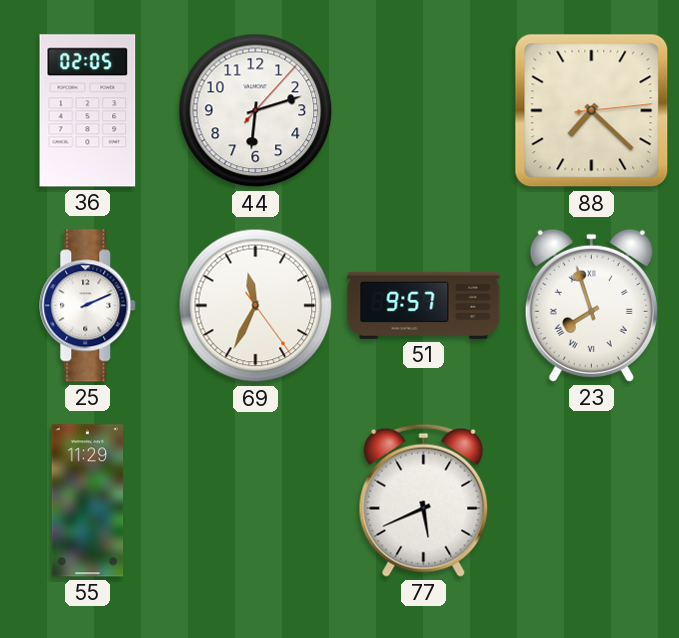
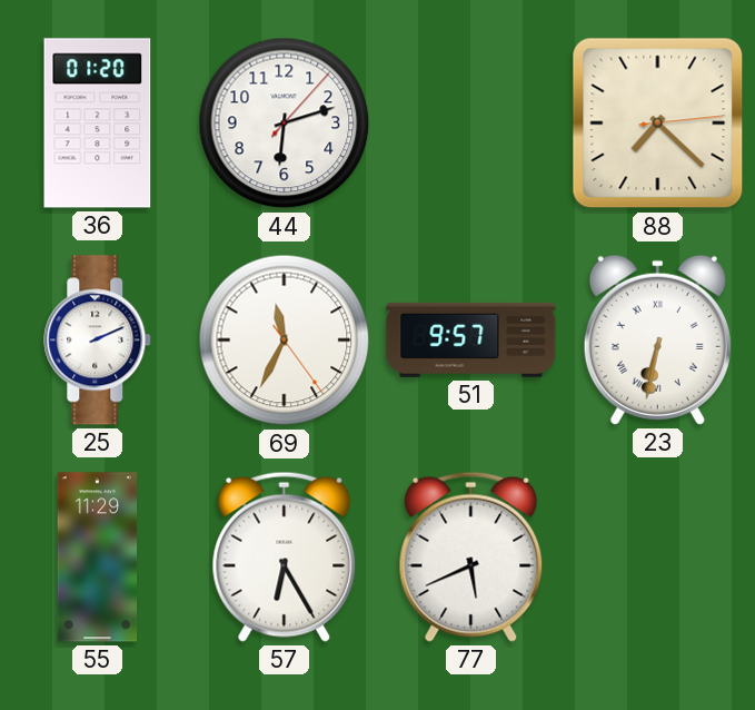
36: 02:05 -> 01:20 (98, 124)
23: 7:57 -> 6:32 (657, 339)
57: none -> 6:25 (285, 556)
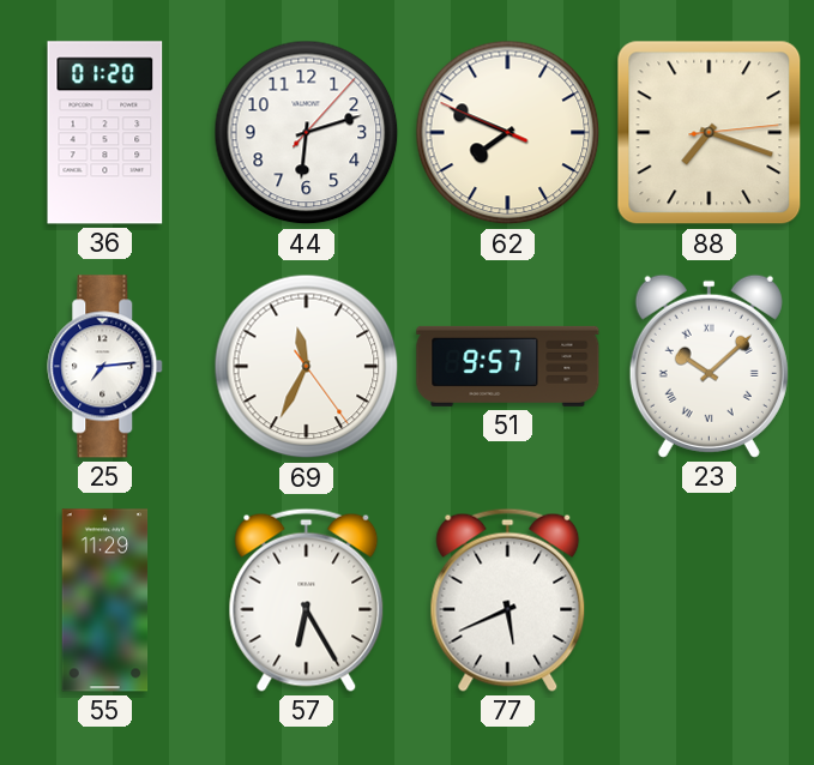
62: none -> 7:48 (508, 133)
88: 7:22 -> 7:18 (710, 133)
25: 2:11 -> 7:14 (105, 367)
23: 6:32 -> 10:08 (709, 366)
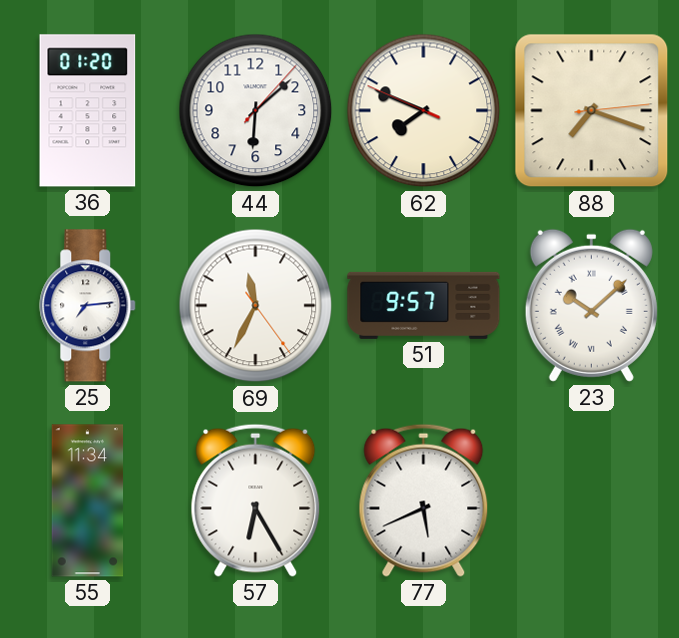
44: 6:12 -> 6:08 (256, 111)
55: 11:29 -> 11:34 (88, 501)
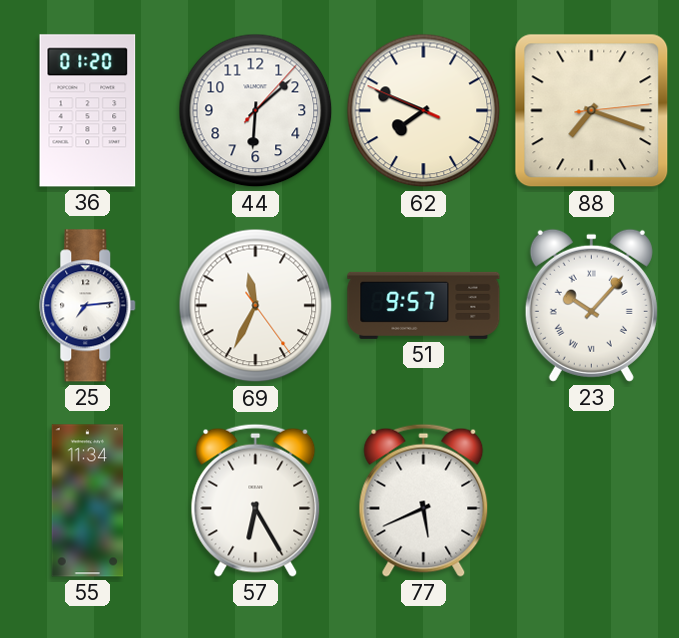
23: 10:08 -> 10:07 (591, 305)
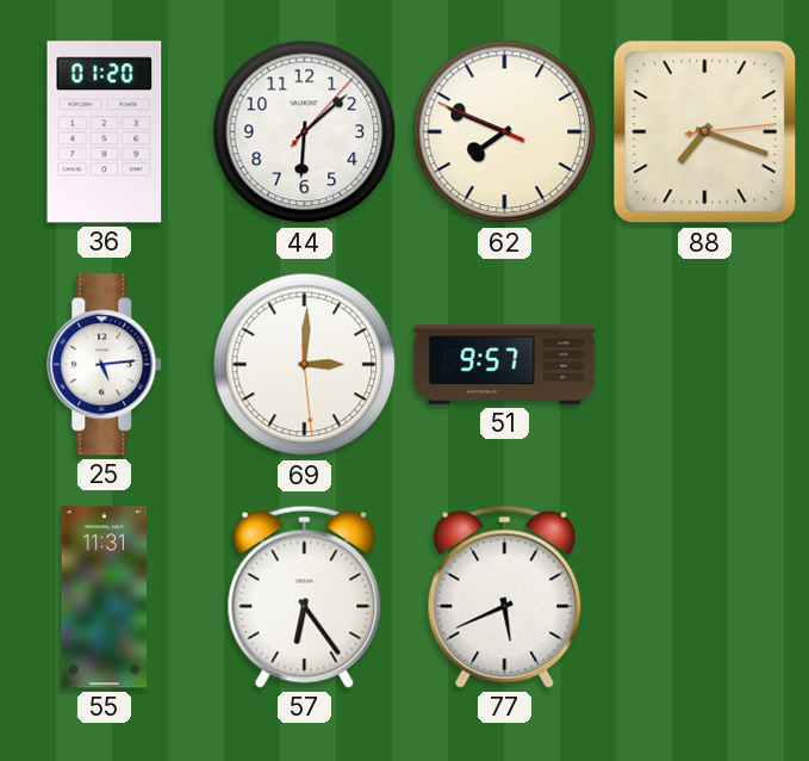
25: 7:14 -> 5:14 (105, 365)
69: 11:34 -> 3:00 (305, 365)
23: 10:07 -> none (591, 305)
55: 11:34 -> 11:31 (105, 598)
57: 6:25 -> 6:24 (305, 596)
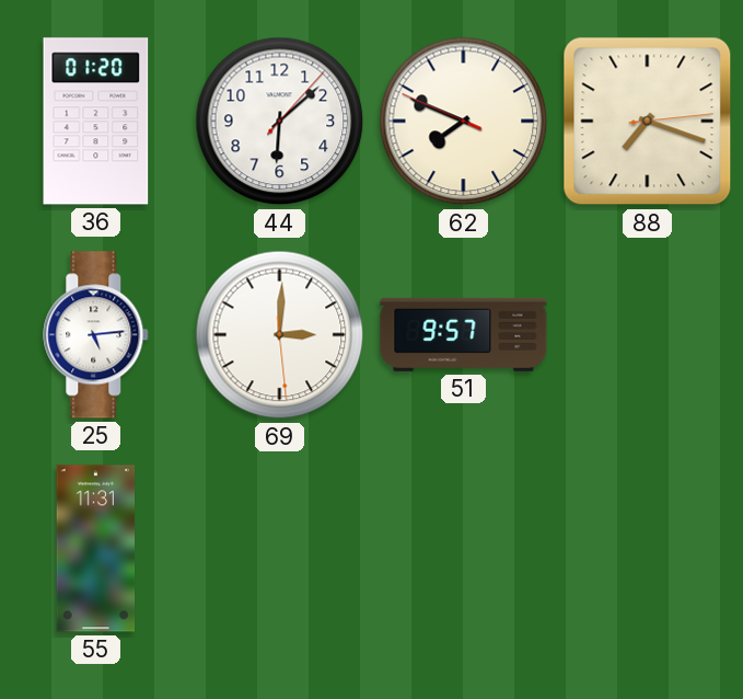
57: 6:24 -> none (305, 596)
77: 5:41 -> none (505, 596)
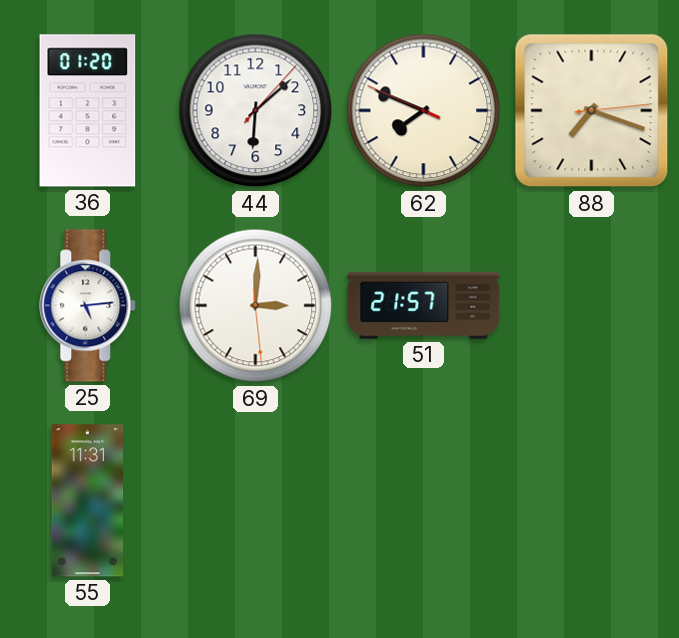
51: 9:57 -> 21:57 (424, 305)
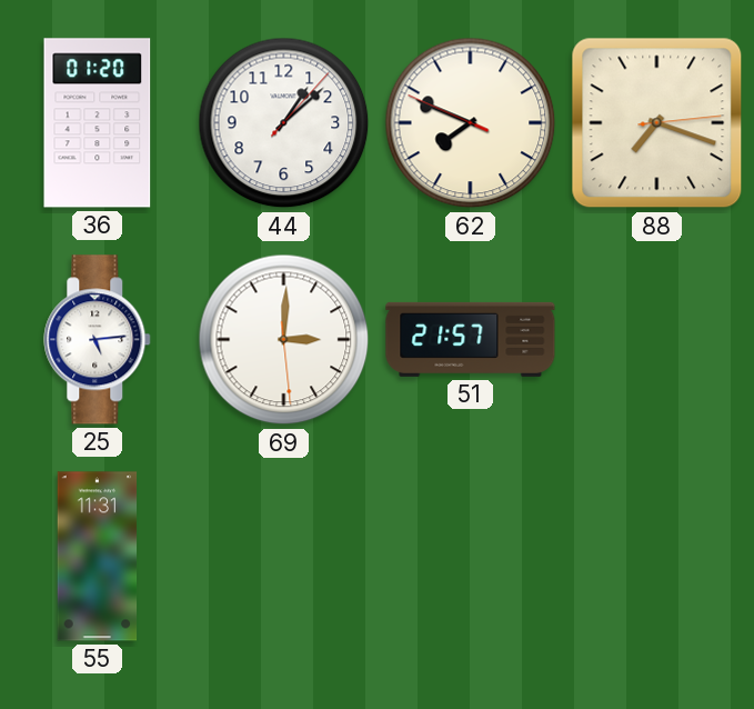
44: 6:08 -> 1:08 (284, 123)
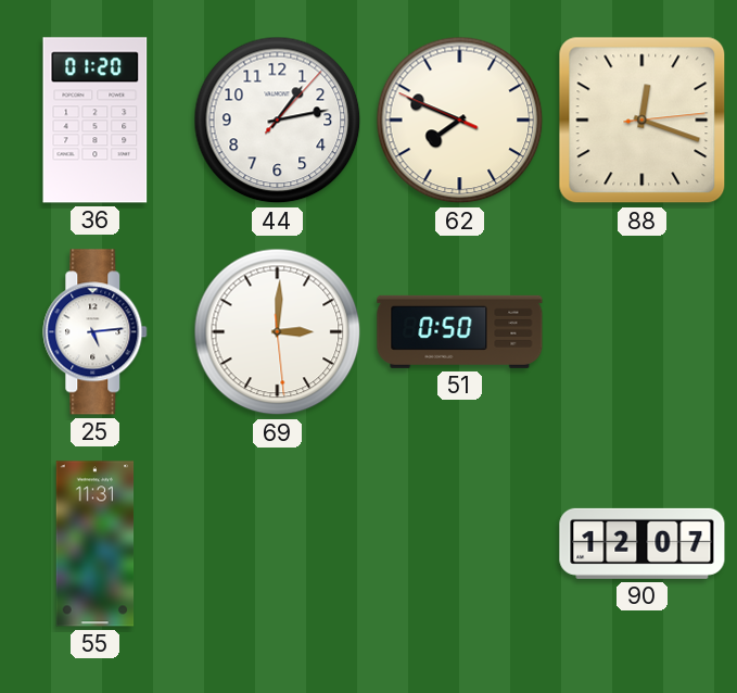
44: 1:08 -> 1:13 (278, 121)
88: 7:18 -> 12:18 (643, 121)
51: 21:57 -> 0:50 (460, 331)
90: none -> 12:07 (643, 543)
